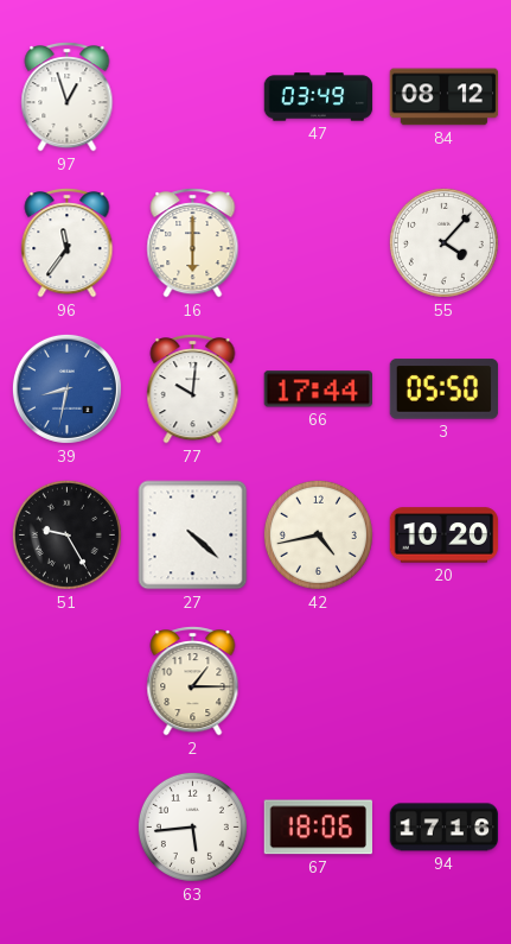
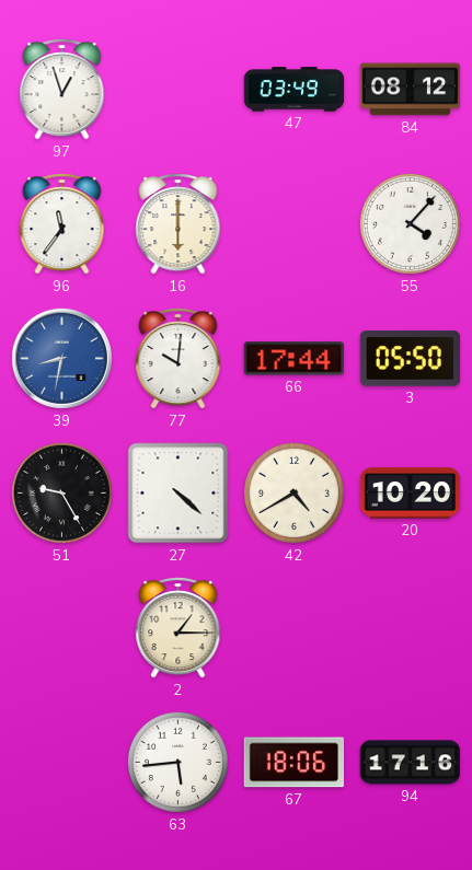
42: 4:43 -> 4:40 (293, 492)
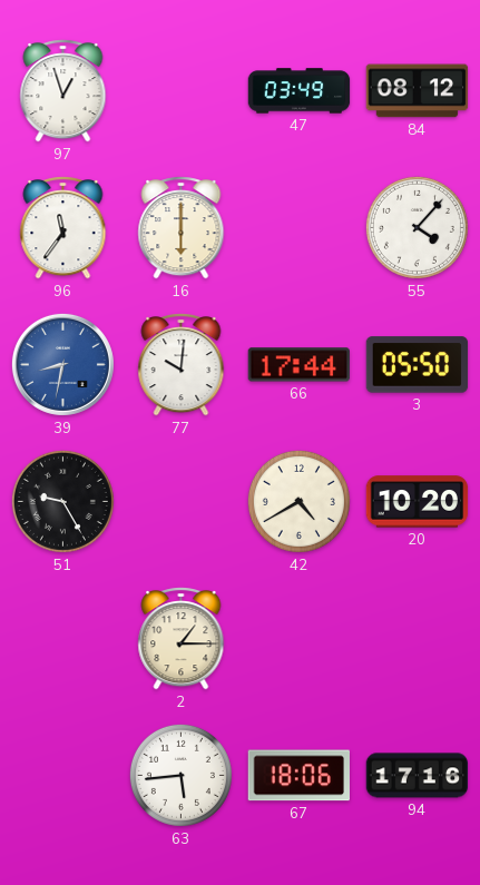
27: 4:22 -> none (179, 494)
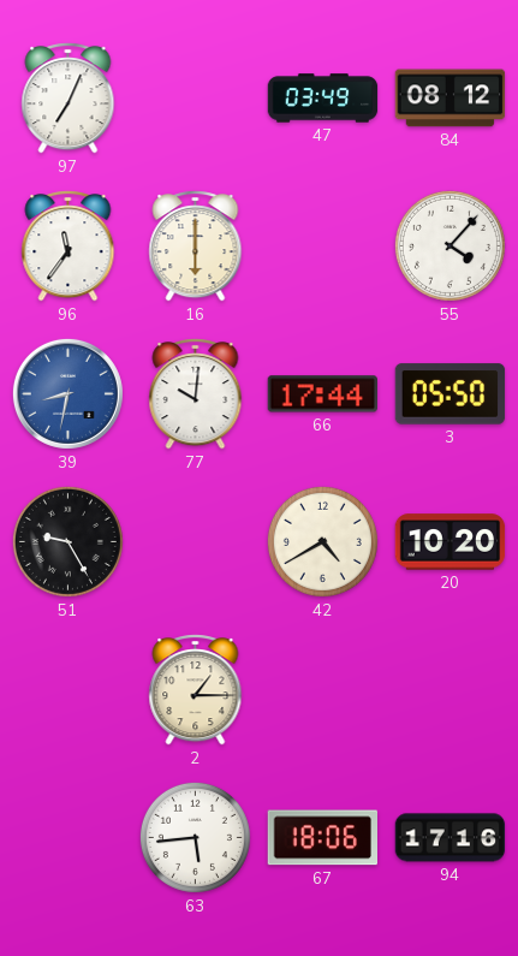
97: 12:57 -> 7:04 (69, 99)
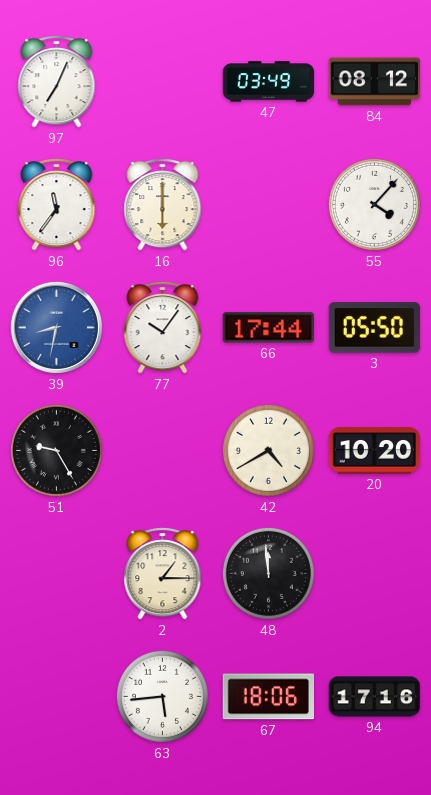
77: 10:01 -> 10:06 (163, 328)
48: none -> 11:59 (268, 573)
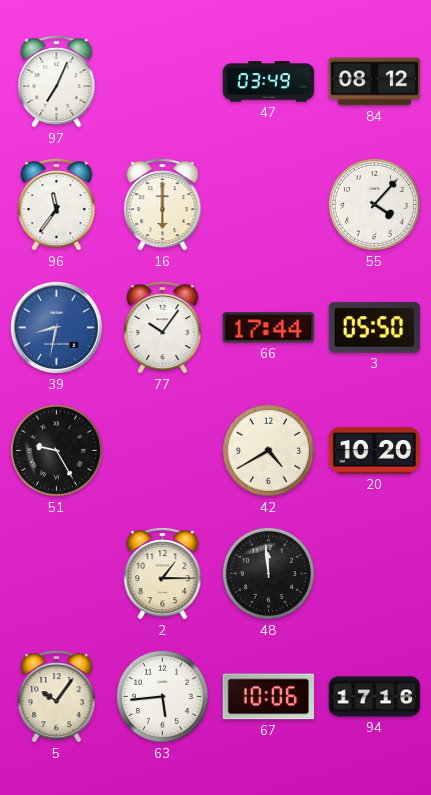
5: none -> 10:06 (57, 697)
67: 18:06 -> 10:06 (268, 697)
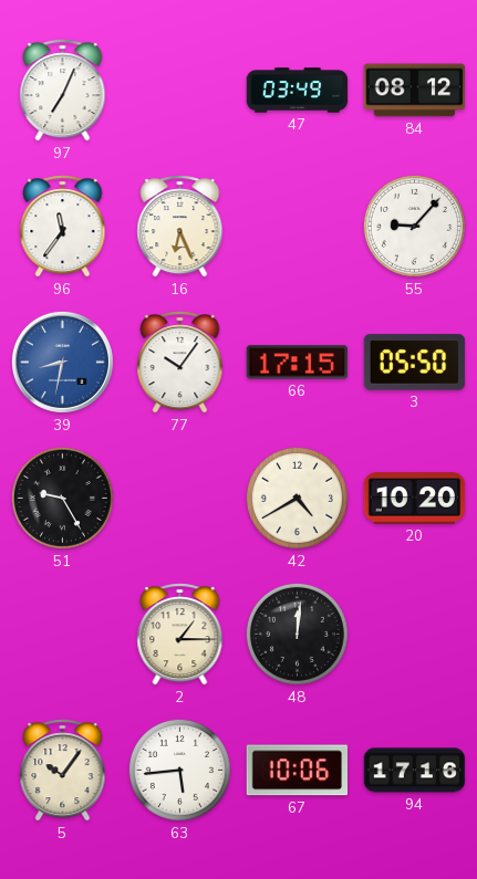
16: 6:00 -> 6:26 (180, 227)
55: 4:07 -> 9:07 (414, 226)
66: 17:44 -> 17:15 (297, 363)
48: 11:59 -> 12:01 (297, 634)
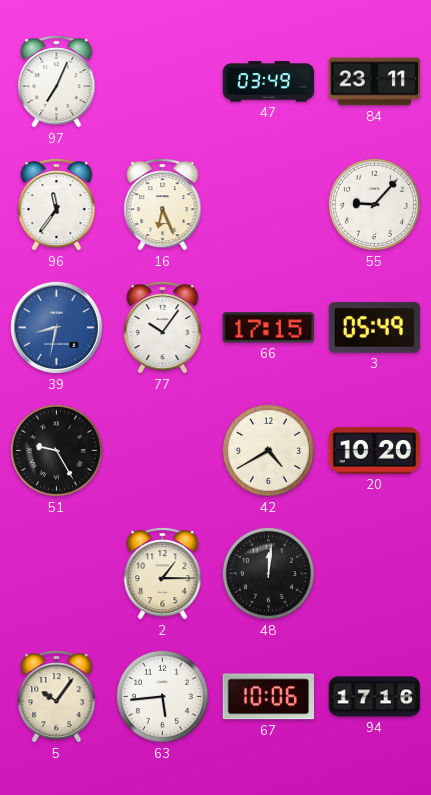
84: 08:12 -> 23:11 (375, 82)
3: 05:50 -> 05:49 (375, 328)
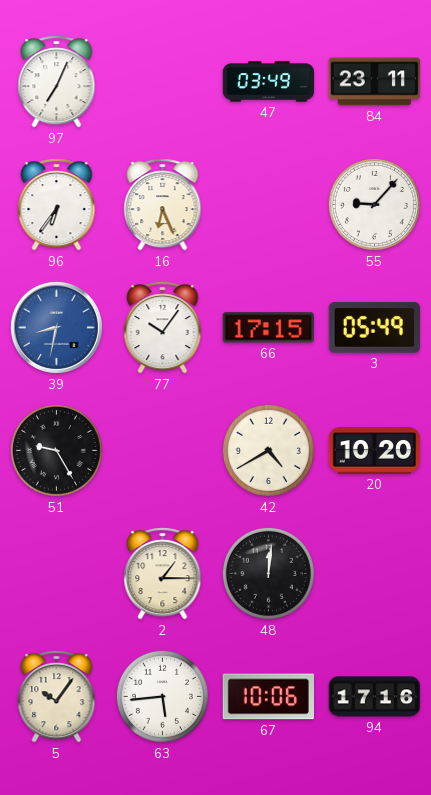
96: 11:36 -> 6:36 (57, 205)
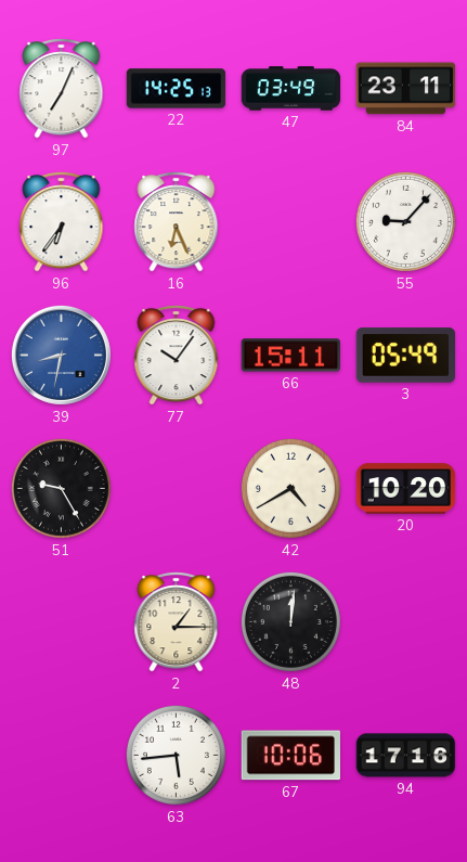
22: none -> 14:25 (177, 89)
66: 17:15 -> 15:11 (290, 356)
5: 10:06 -> none (57, 697)
